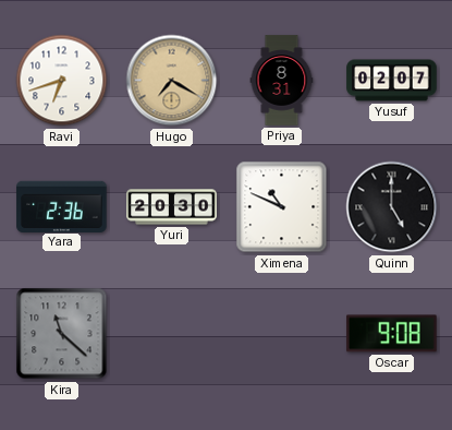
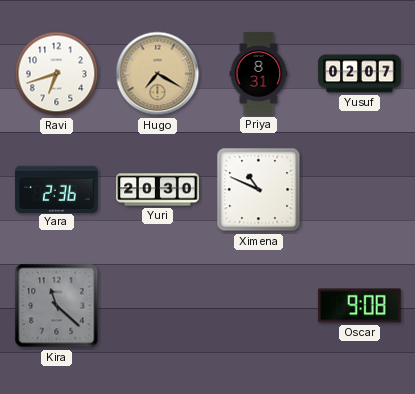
Quinn: 5:00 -> none (392, 207)
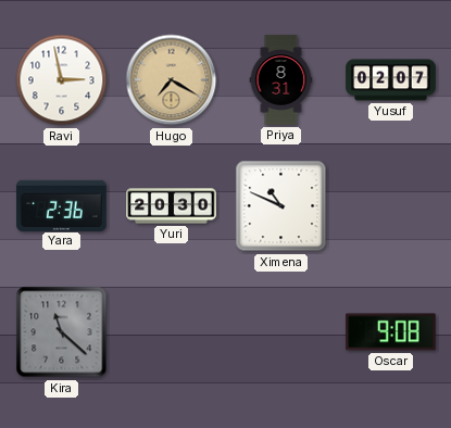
Ravi: 6:42 -> 2:58 (62, 80)
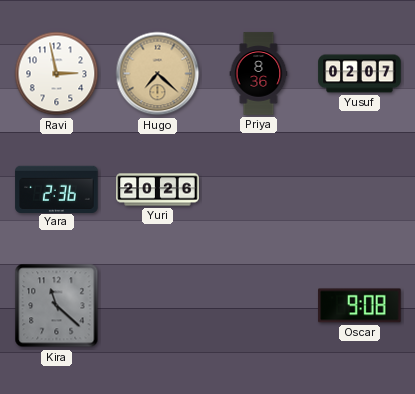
Hugo: 7:20 -> 7:22 (158, 74)
Priya: 8:31 -> 8:36 (259, 74)
Yuri: 20:30 -> 20:26 (158, 190)
Ximena: 10:49 -> none (281, 206)
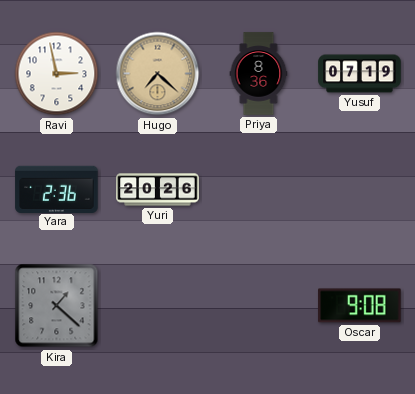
Yusuf: 02:07 -> 07:19 (360, 74)
Kira: 11:22 -> 1:22 (57, 306)
